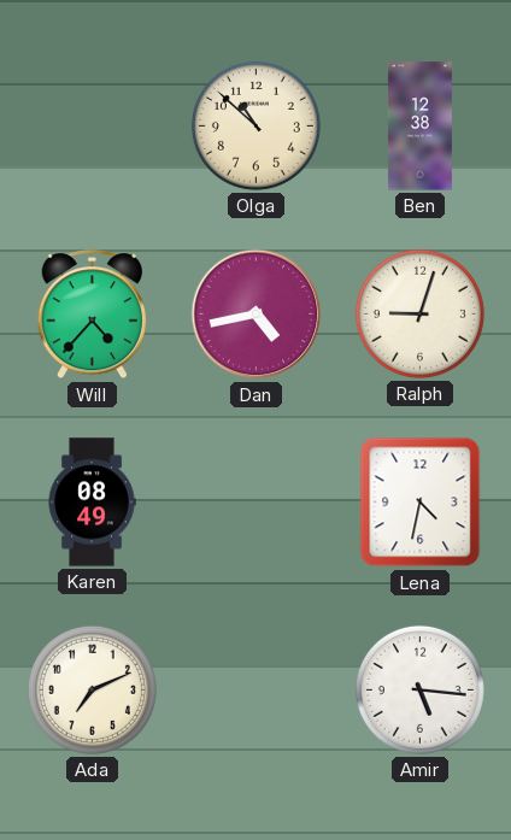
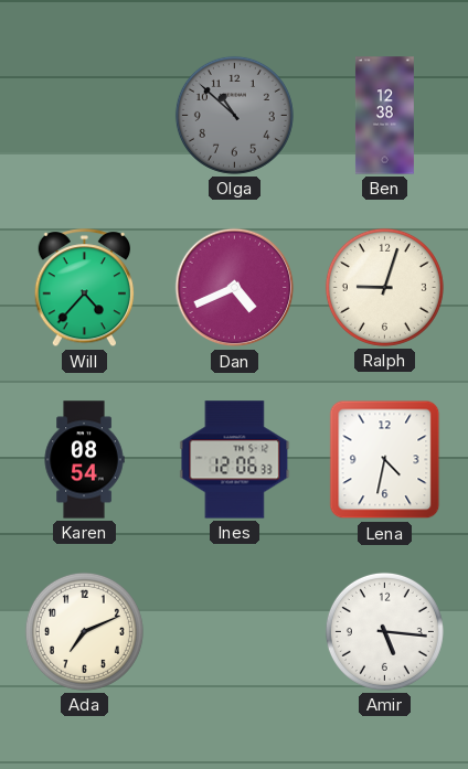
Olga dial: cream -> grey (234, 115)
Dan: 4:43 -> 4:41 (235, 288)
Karen: 08:49 -> 08:54 (84, 460)
Ines: none -> 12:06 (235, 460)
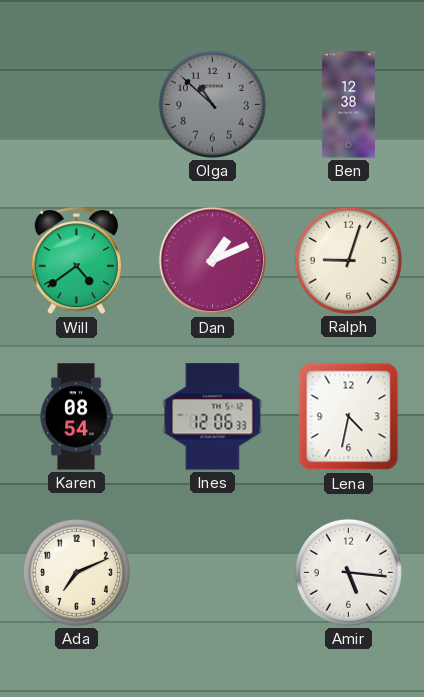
Will: 4:37 -> 4:39 (77, 261)
Dan: 4:41 -> 1:11 (213, 261)
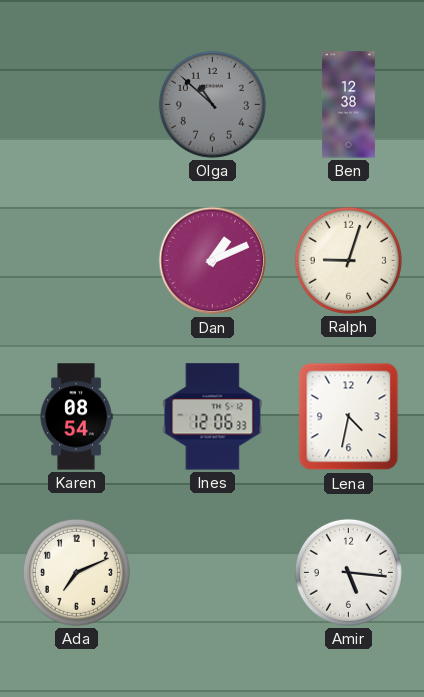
Will: 4:39 -> none (77, 261)
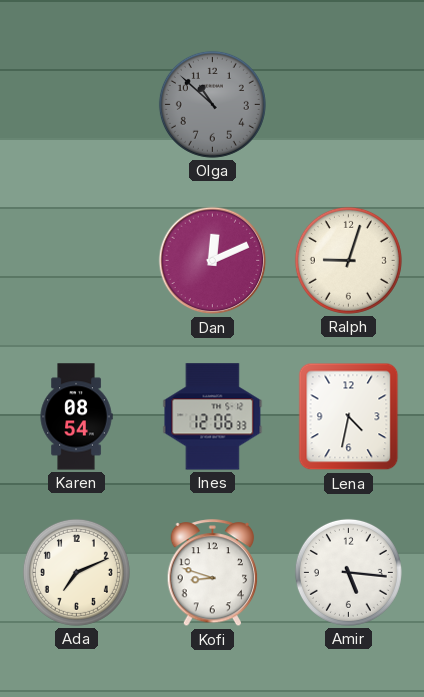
Ben: 12:38 -> none (348, 105)
Dan: 1:11 -> 12:11 (213, 261)
Kofi: none -> 8:48 (213, 573)
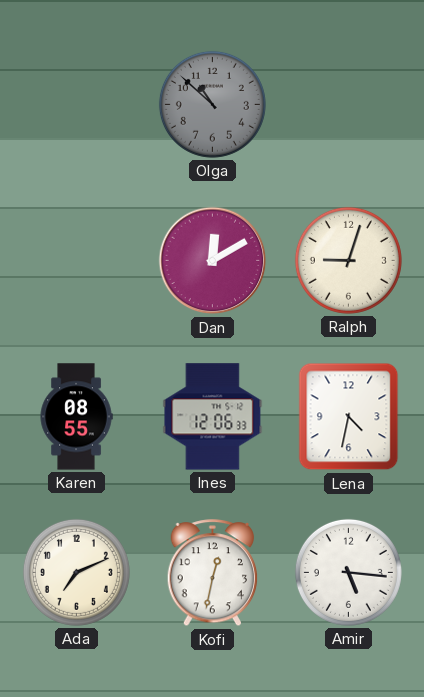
Dan: 12:11 -> 12:10 (213, 261)
Karen: 08:54 -> 08:55 (76, 417)
Kofi: 8:48 -> 12:32 (213, 573)
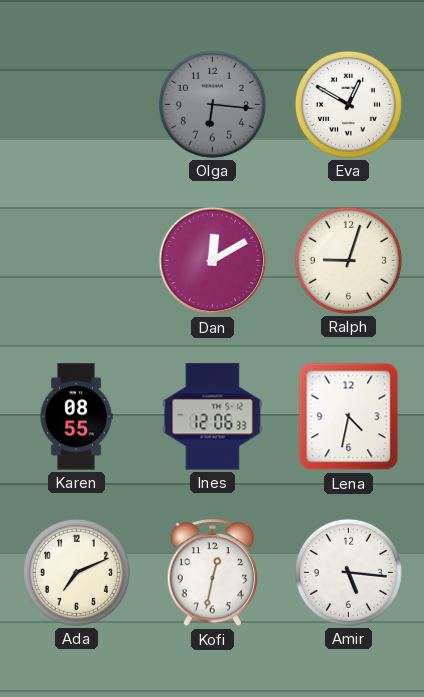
Olga: 10:52 -> 6:16 (212, 104)
Eva: none -> 12:50 (348, 104)
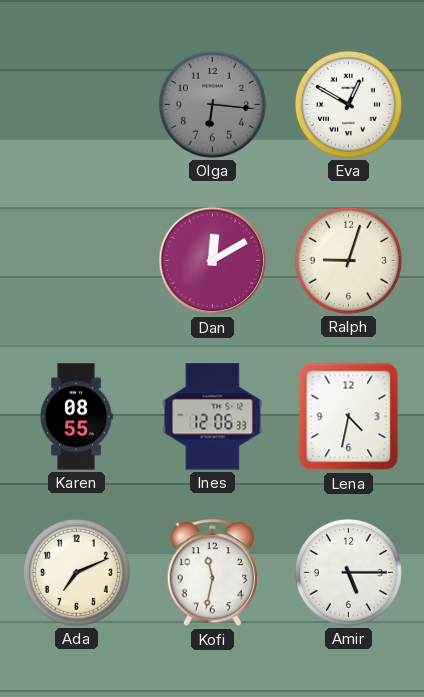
Kofi: 12:32 -> 11:32 (213, 573)
Amir: 5:16 -> 5:15 (348, 572)
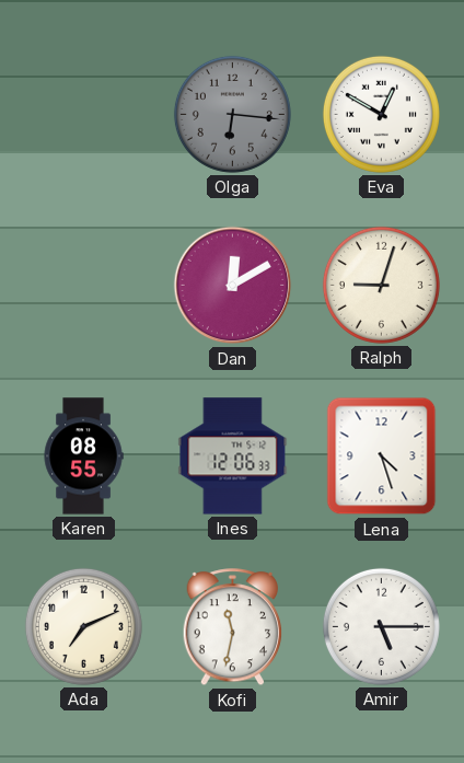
Lena: 4:32 -> 4:27 (382, 456)
